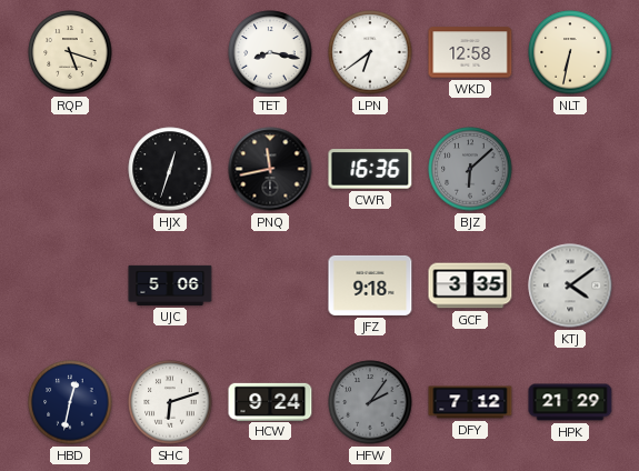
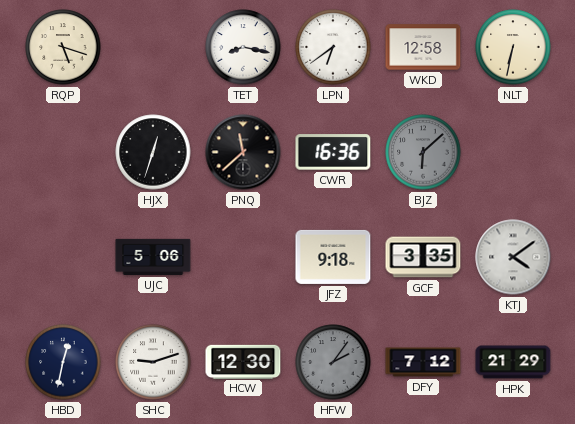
PNQ: 11:43 -> 11:38 (243, 152)
SHC: 6:12 -> 9:12 (153, 362)
HCW: 9:24 -> 12:30 (243, 361)
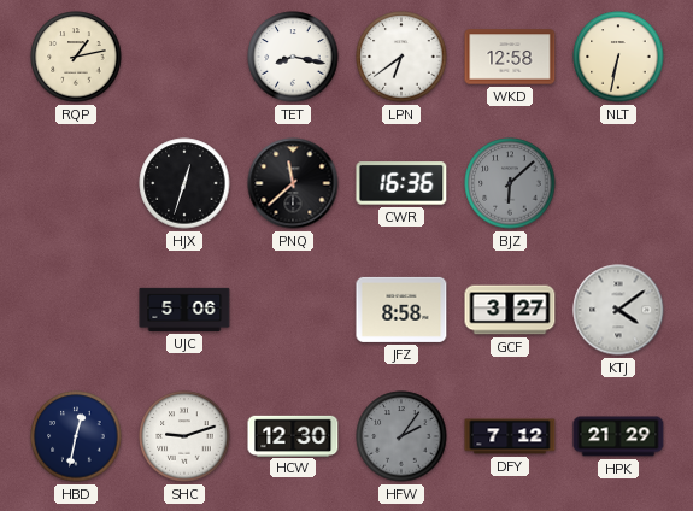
RQP: 5:18 -> 1:13 (76, 57)
JFZ: 9:18 -> 8:58 (401, 310)
GCF: 3:35 -> 3:27 (510, 310)
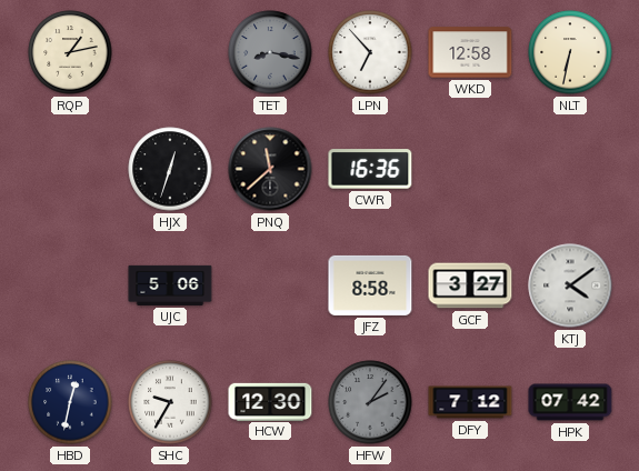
TET dial: white -> grey (270, 52)
LPN: 6:39 -> 6:53 (370, 52)
BJZ: 6:08 -> none (510, 183)
SHC: 9:12 -> 9:35 (170, 402)
HPK: 21:29 -> 07:42 (570, 402)
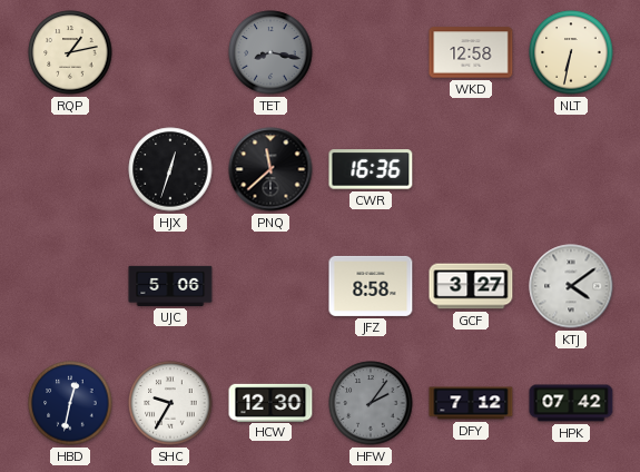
LPN: 6:53 -> none (370, 52)
